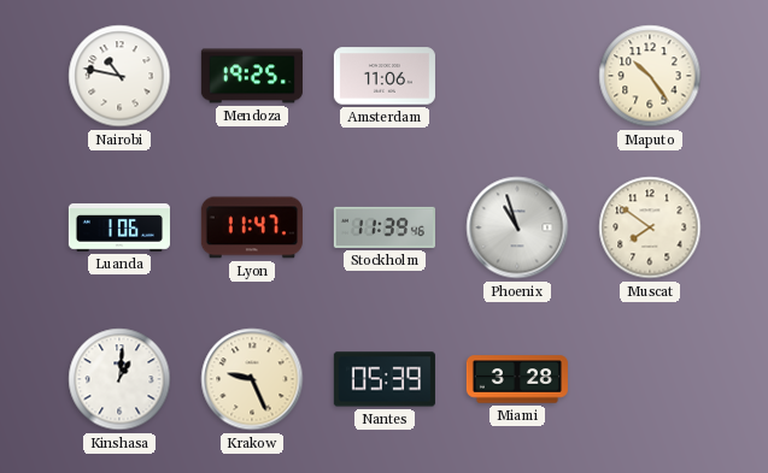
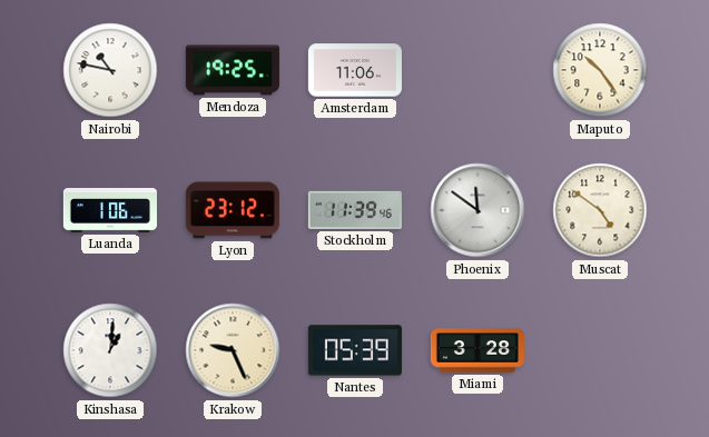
Lyon: 11:47 -> 23:12 (233, 210)
Phoenix: 10:57 -> 11:51 (477, 210)
Muscat: 7:51 -> 4:51 (600, 210)
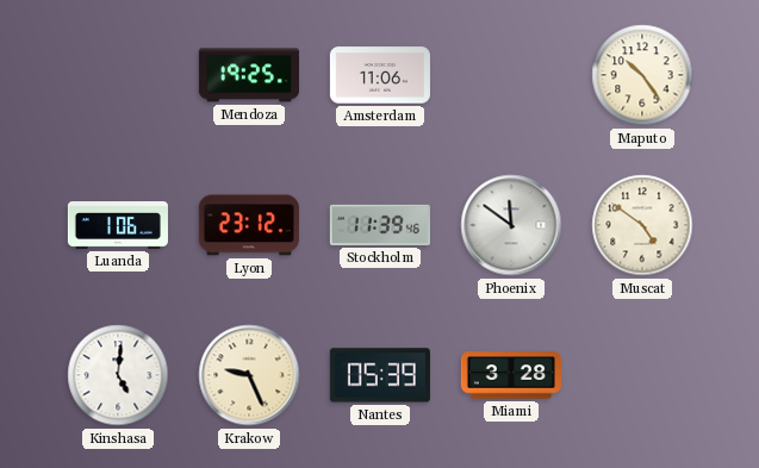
Nairobi: 10:47 -> none (110, 70)
Kinshasa: 1:01 -> 5:01 (118, 375)
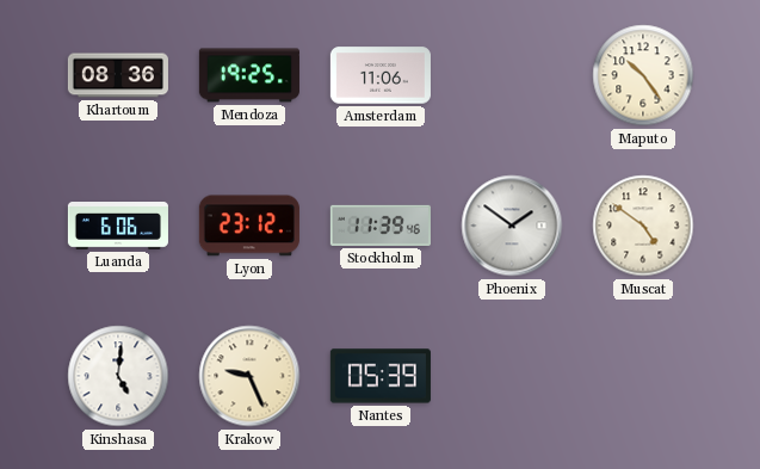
Khartoum: none -> 08:36 (118, 75)
Luanda: 1:06 -> 6:06 (118, 227)
Phoenix: 11:51 -> 1:51 (512, 226)
Miami: 3:28 -> none (511, 375)
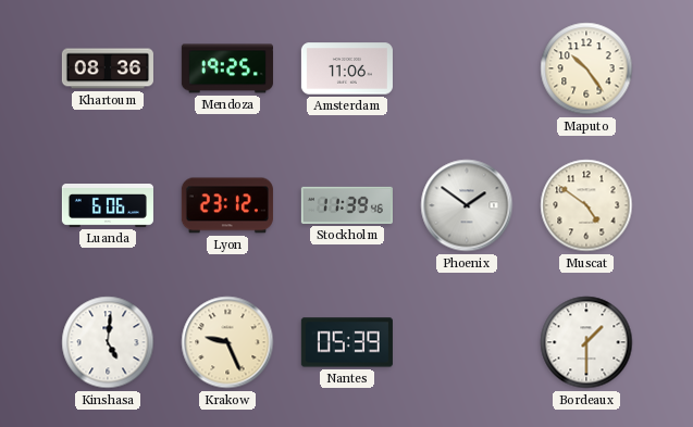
Bordeaux: none -> 1:30 (586, 342)
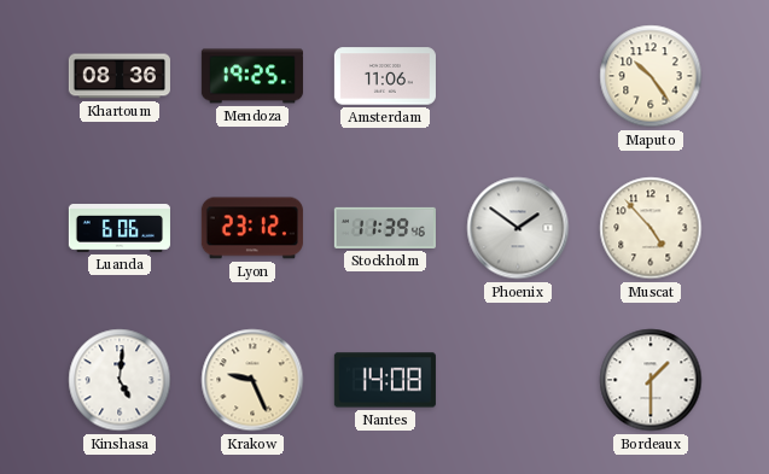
Muscat: 4:51 -> 4:53 (651, 228)
Nantes: 05:39 -> 14:08 (385, 380)
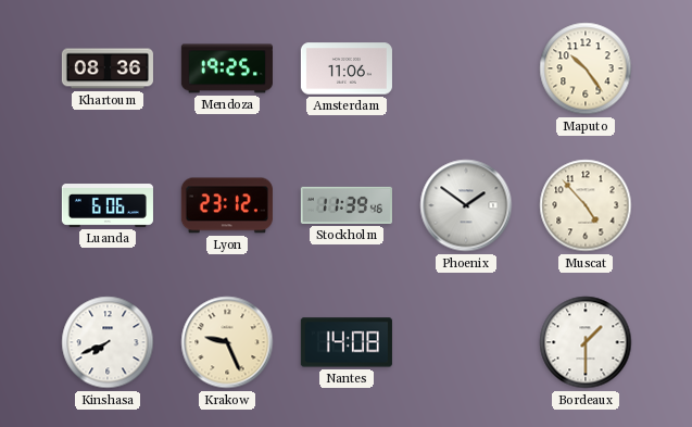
Kinshasa: 5:01 -> 7:41 (108, 342)
